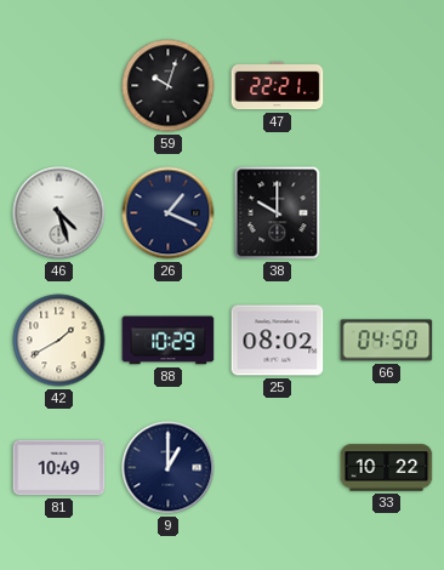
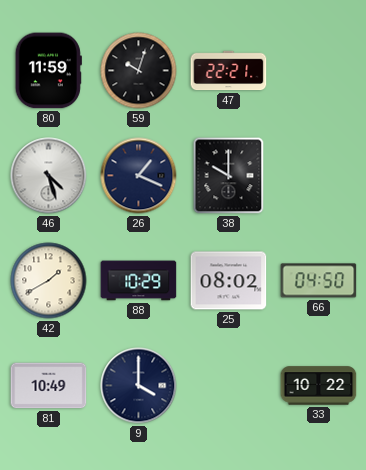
80: none -> 11:59 (48, 71)
9: 1:00 -> 4:00 (139, 386)
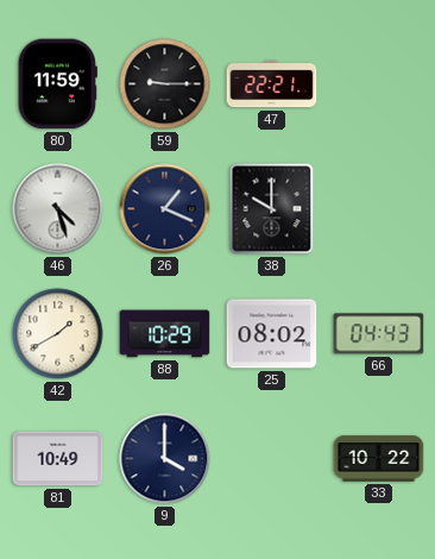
59: 10:03 -> 9:15 (165, 84)
66: 04:50 -> 04:43 (379, 334)
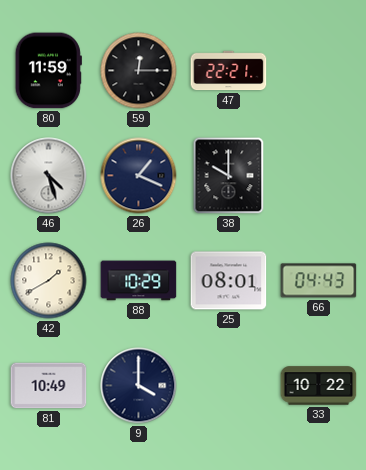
59: 9:15 -> 12:15 (139, 71)
25: 08:02 -> 08:01 (229, 281)
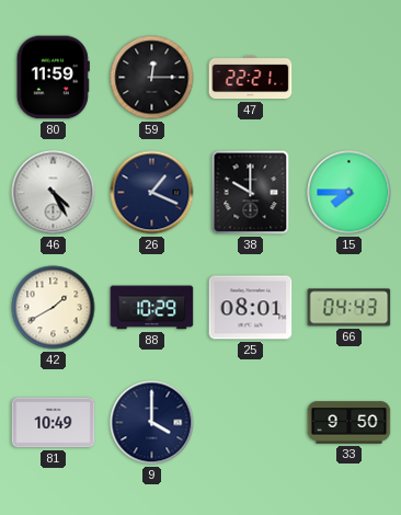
46: 4:27 -> 4:25 (54, 193)
15: none -> 7:45 (350, 193)
33: 10:22 -> 9:50 (350, 423)
